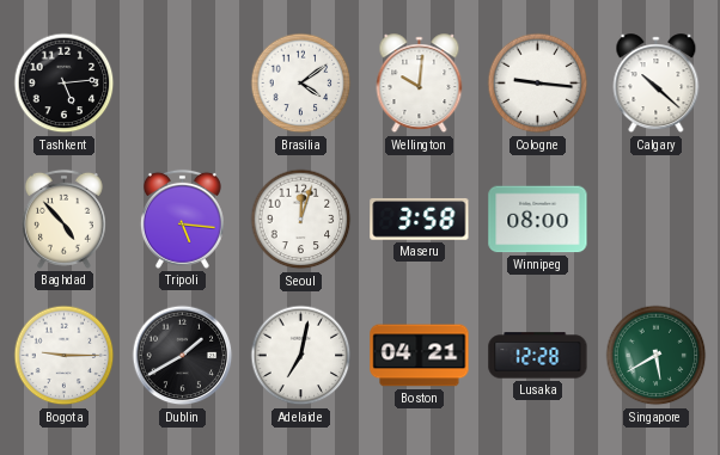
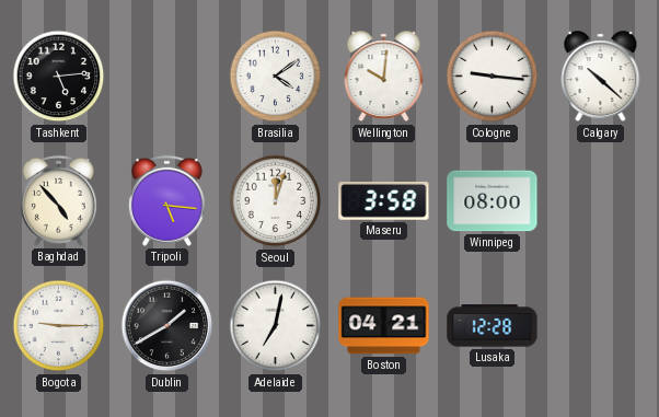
Singapore: 5:40 -> none (657, 356)
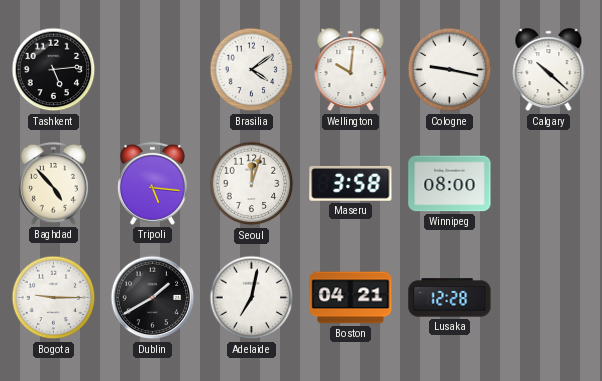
Cologne: 9:16 -> 9:17 (450, 70)
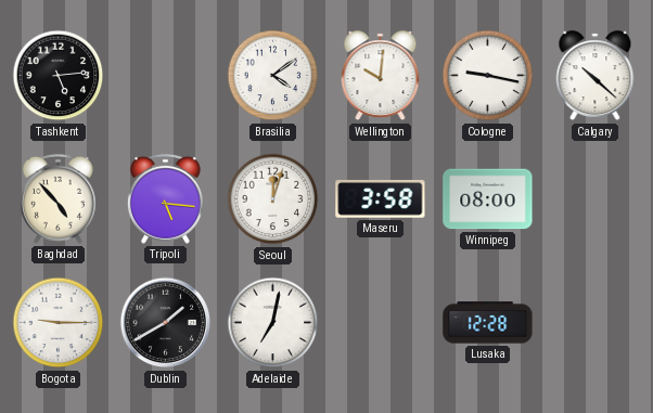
Boston: 04:21 -> none (351, 298)
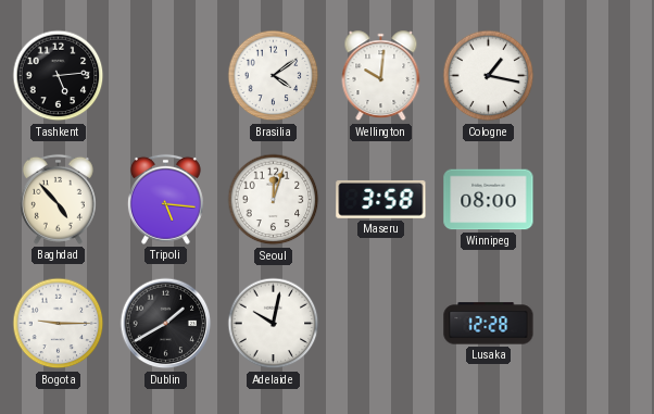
Cologne: 9:17 -> 1:17 (489, 76)
Calgary: 10:22 -> none (596, 76)
Adelaide: 7:02 -> 10:02 (274, 324)
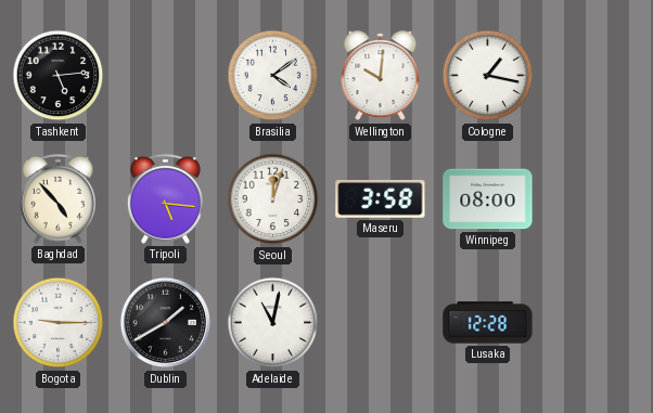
Adelaide: 10:02 -> 11:02 (273, 323)
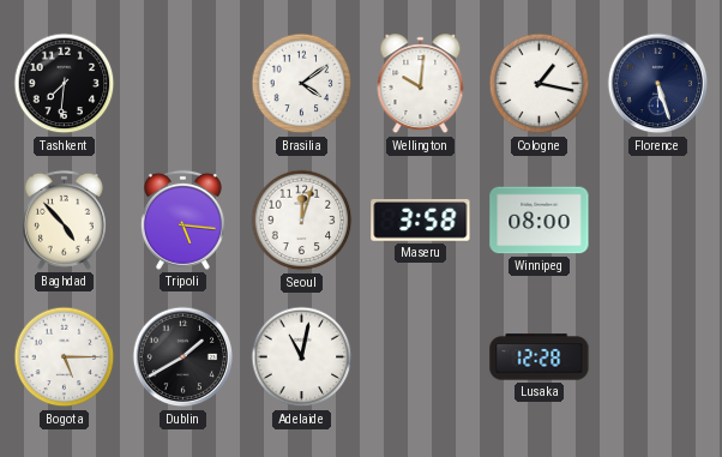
Tashkent: 5:14 -> 7:31 (65, 84)
Florence: none -> 5:27 (658, 84)
Bogota: 9:15 -> 5:15 (65, 357)
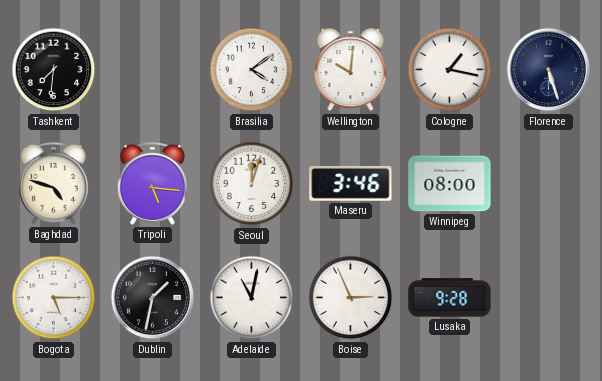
Baghdad: 4:53 -> 4:48 (53, 183)
Maseru: 3:58 -> 3:46 (351, 183)
Dublin: 1:40 -> 1:32 (153, 298)
Boise: none -> 2:56 (351, 298)
Lusaka: 12:28 -> 9:28 (450, 298)
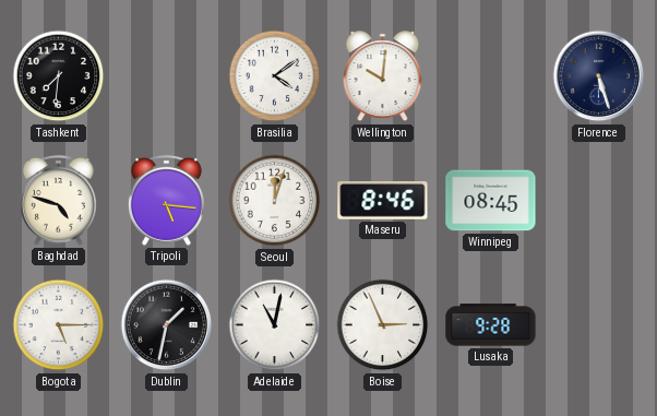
Cologne: 1:17 -> none (450, 70)
Maseru: 3:46 -> 8:46 (383, 200)
Winnipeg: 08:00 -> 08:45 (491, 201)
